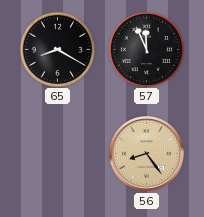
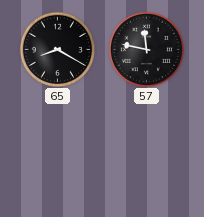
57: 11:56 -> 11:47 (146, 49)
56: 8:24 -> none (147, 154)
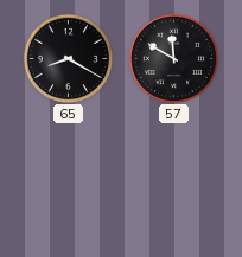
57: 11:47 -> 11:50 (173, 58)
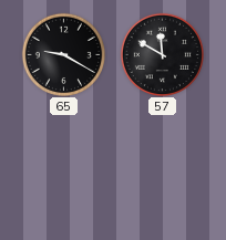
65: 8:20 -> 9:20 (63, 54)
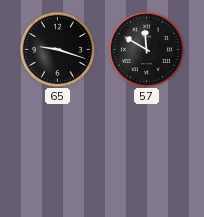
65: 9:20 -> 9:18 (57, 49)
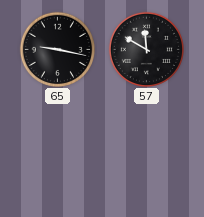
65: 9:18 -> 9:17 (57, 49)
